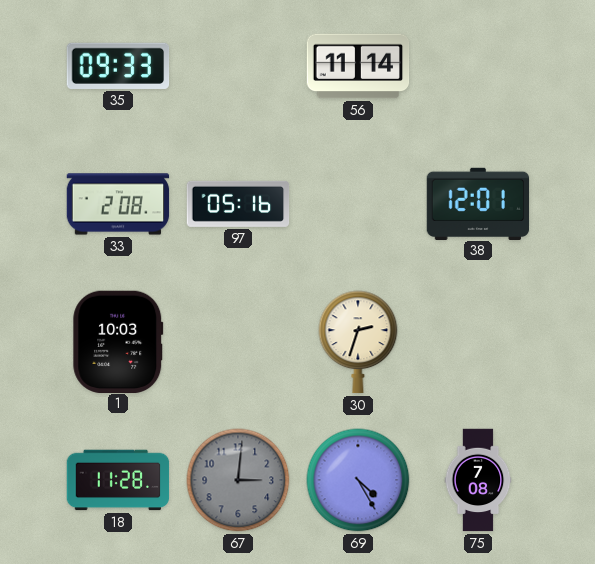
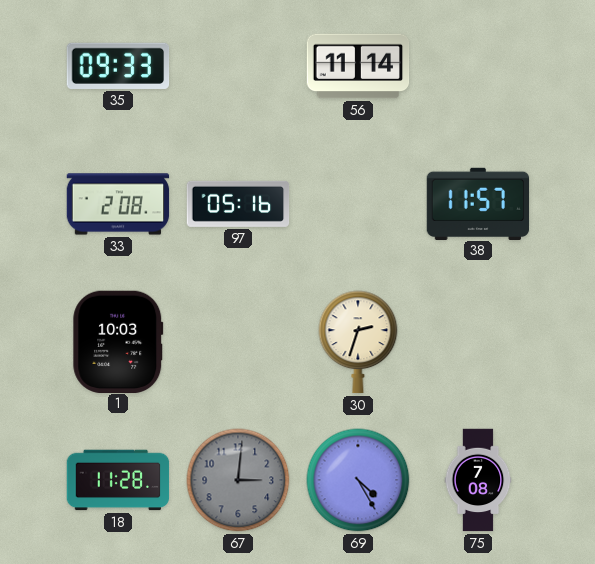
38: 12:01 -> 11:57 (478, 203)
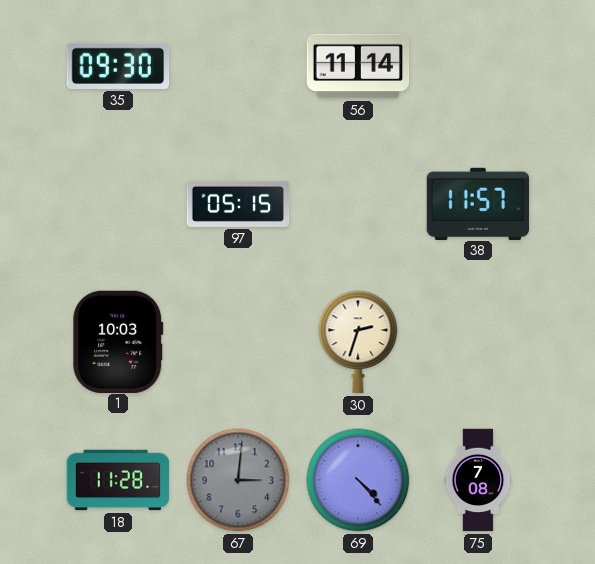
35: 09:33 -> 09:30 (118, 66)
33: 2:08 -> none (118, 204)
97: 05:16 -> 05:15 (238, 204)
69: 4:25 -> 4:23 (358, 480)
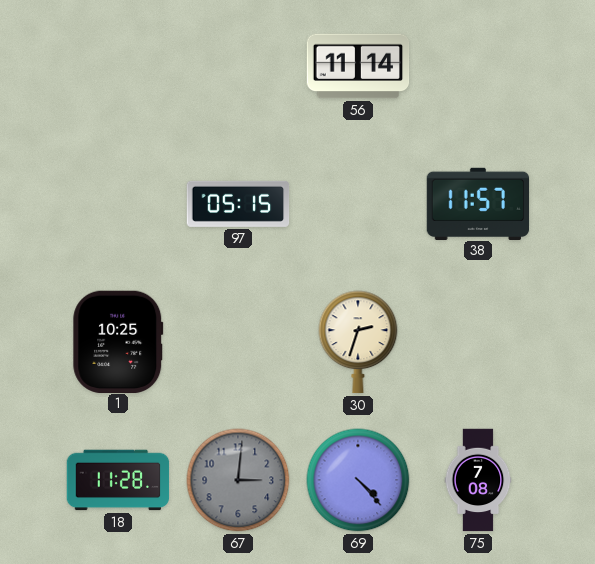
35: 09:30 -> none (118, 66)
1: 10:03 -> 10:25 (118, 341)
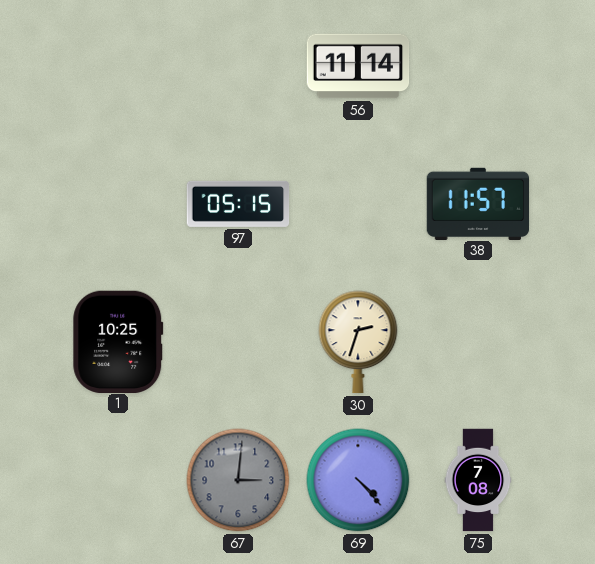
18: 11:28 -> none (118, 480)
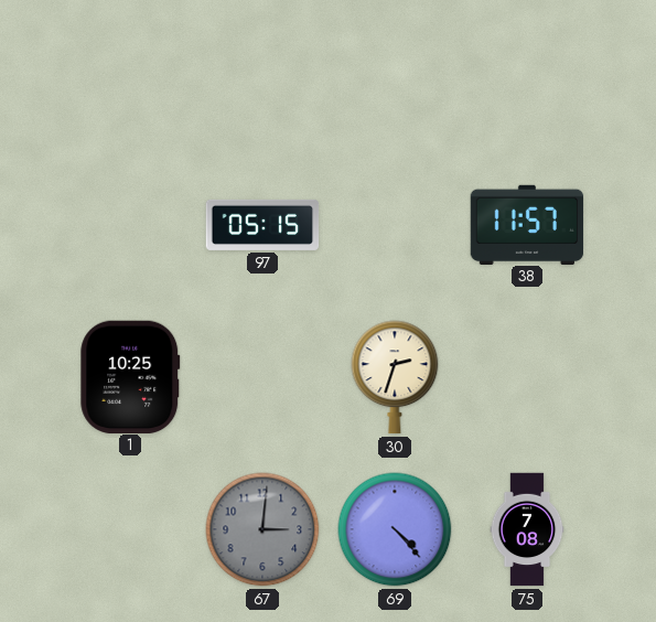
56: 11:14 -> none (358, 66)
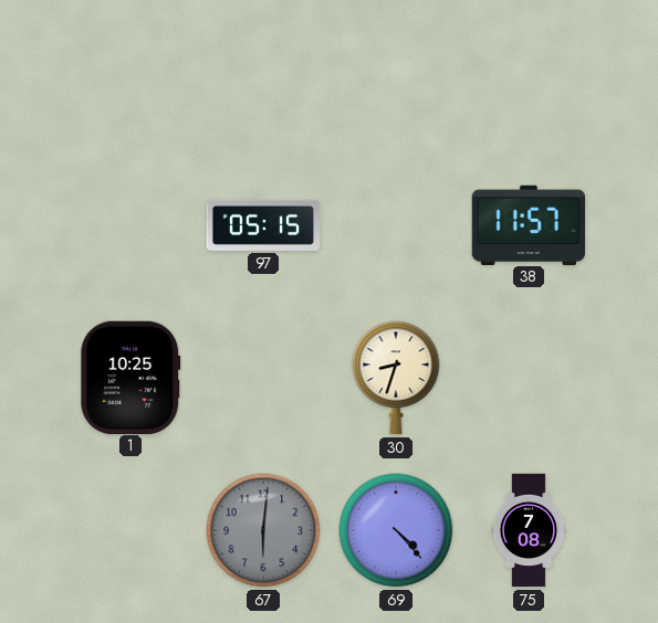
30: 2:33 -> 8:33 (396, 378)
67: 3:01 -> 6:01 (263, 530)
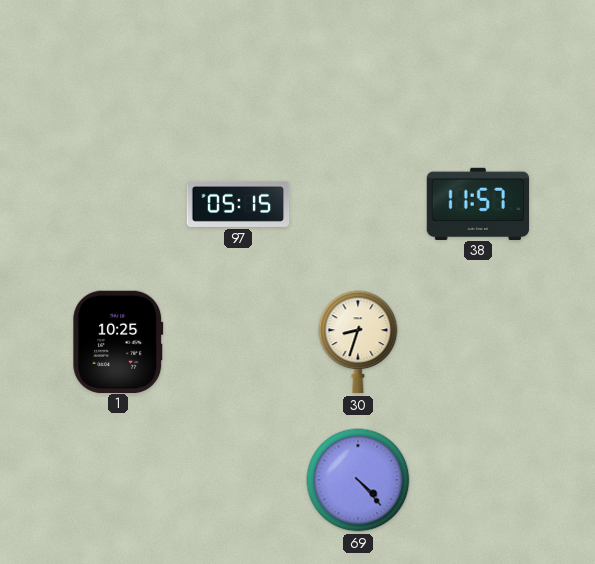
67: 6:01 -> none (263, 530)
75: 7:08 -> none (529, 530)
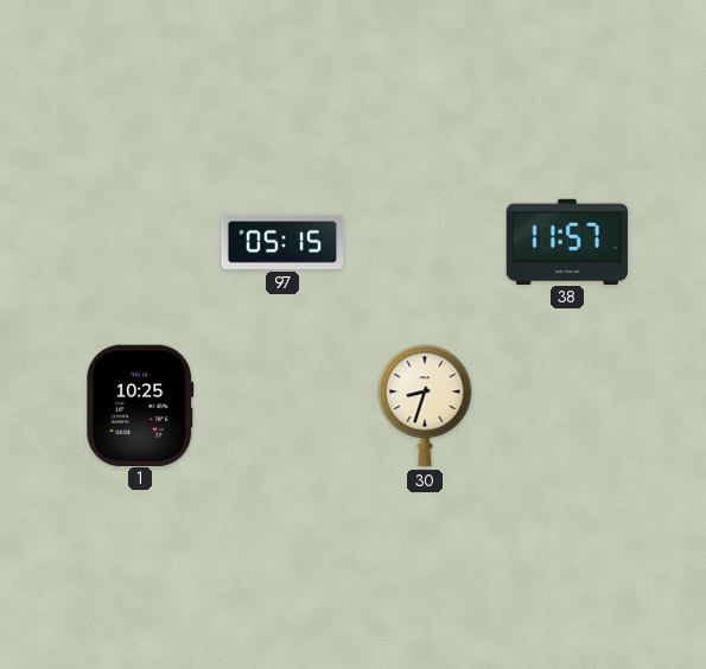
69: 4:23 -> none (358, 480)
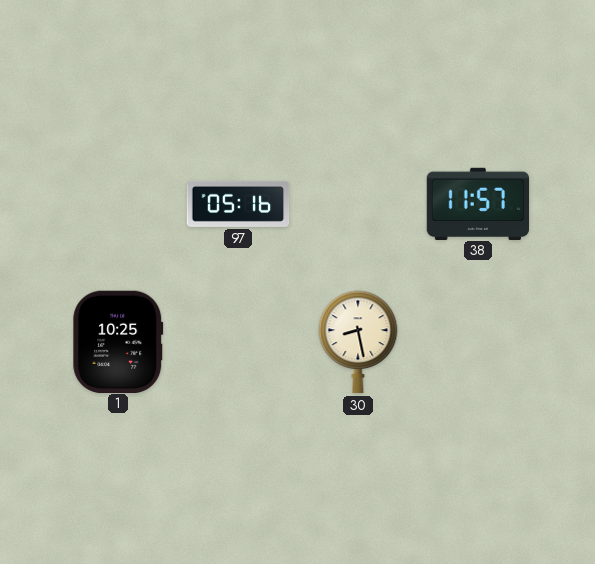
97: 05:15 -> 05:16 (238, 204)
30: 8:33 -> 8:28 (358, 342)
